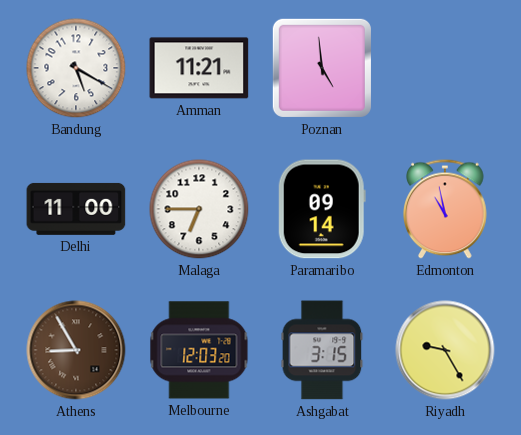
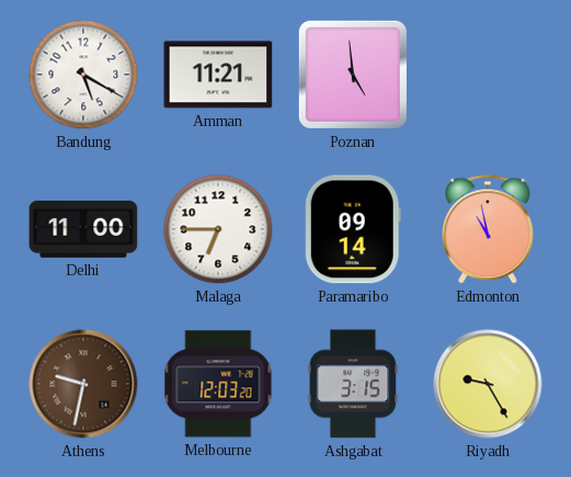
Athens: 8:55 -> 9:32 (83, 384)
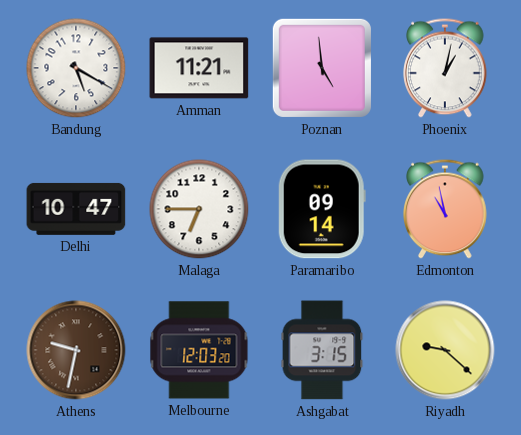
Phoenix: none -> 1:02 (446, 68)
Delhi: 11:00 -> 10:47 (76, 209)
Riyadh: 9:25 -> 9:22 (445, 350)
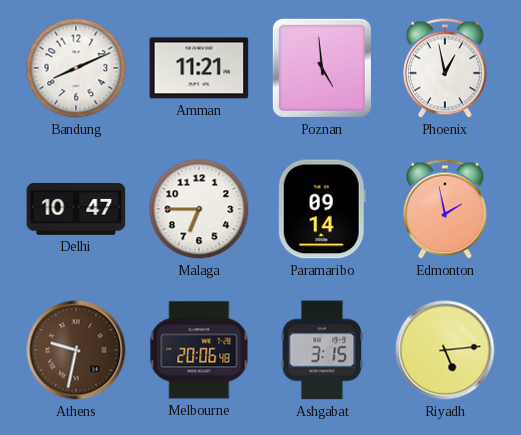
Bandung: 5:20 -> 8:11 (76, 68)
Phoenix: 1:02 -> 12:58 (446, 68)
Edmonton: 10:58 -> 1:58 (446, 209)
Melbourne: 12:03 -> 20:06 (199, 350)
Riyadh: 9:22 -> 5:14 (445, 350)
